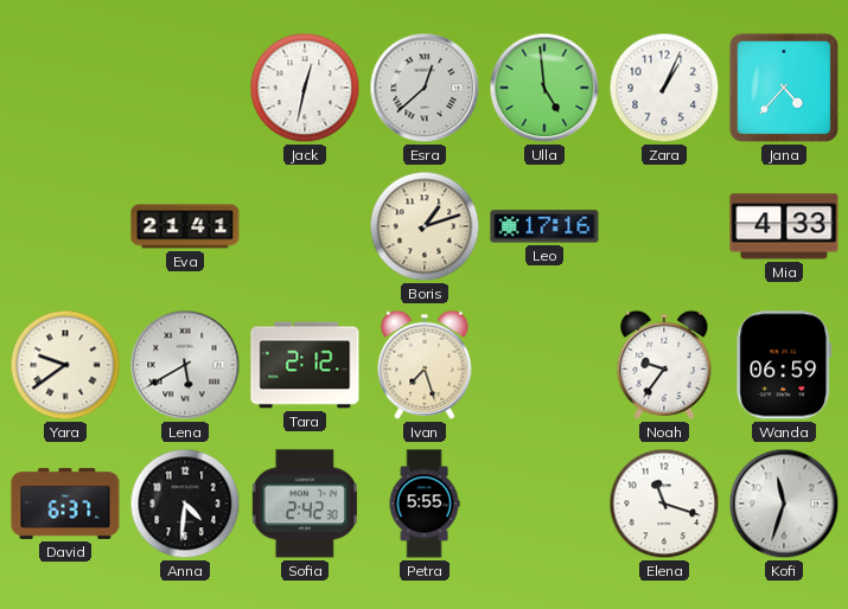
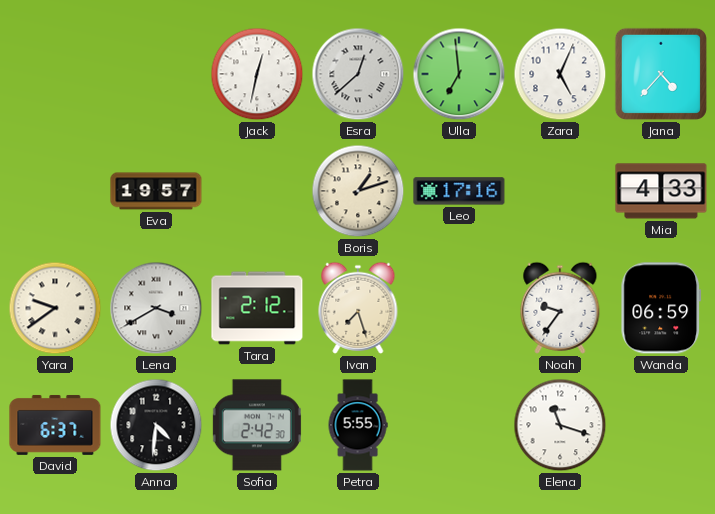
Ulla: 4:59 -> 6:59 (459, 74)
Zara: 1:04 -> 5:04 (560, 74)
Eva: 21:41 -> 19:57 (156, 191)
Lena: 5:40 -> 3:40 (156, 308)
Kofi: 11:33 -> none (784, 504)
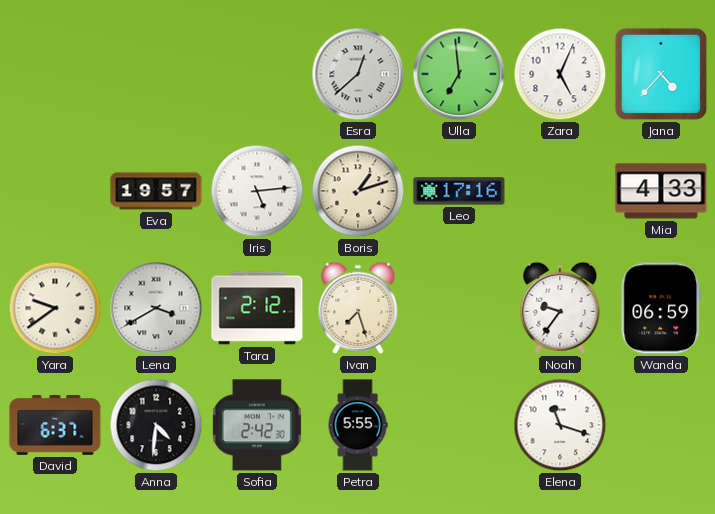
Jack: 12:32 -> none (257, 74)
Iris: none -> 5:14 (257, 191)
